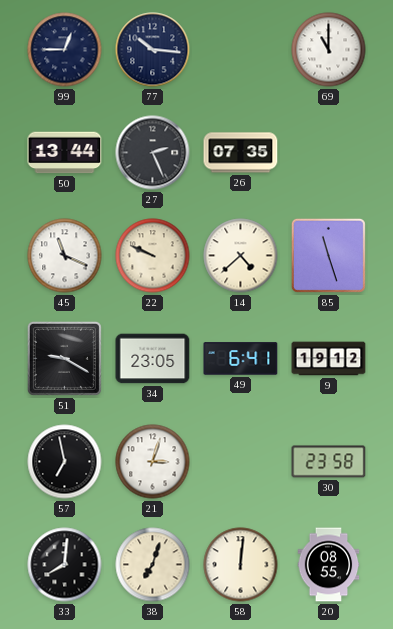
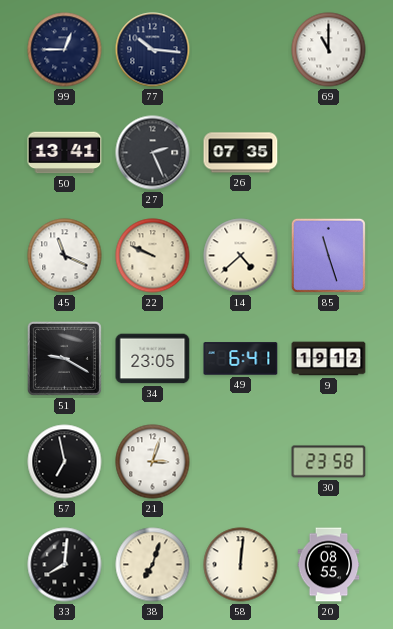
50: 13:44 -> 13:41 (65, 153)
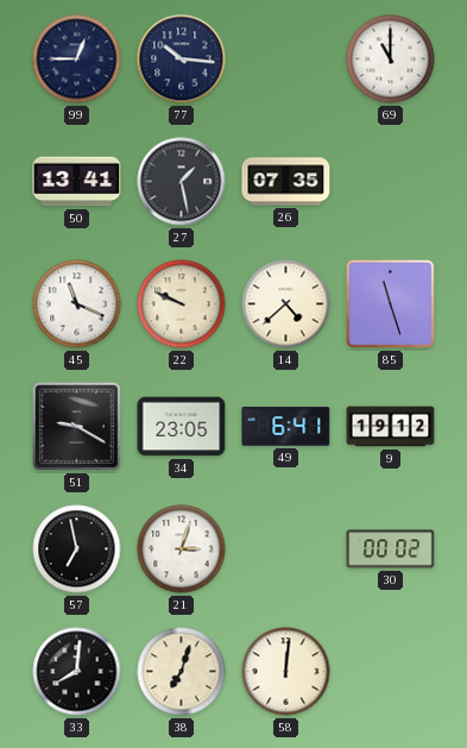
27: 2:26 -> 1:28 (182, 182)
30: 23:58 -> 00:02 (391, 549)
20: 08:55 -> none (329, 565)
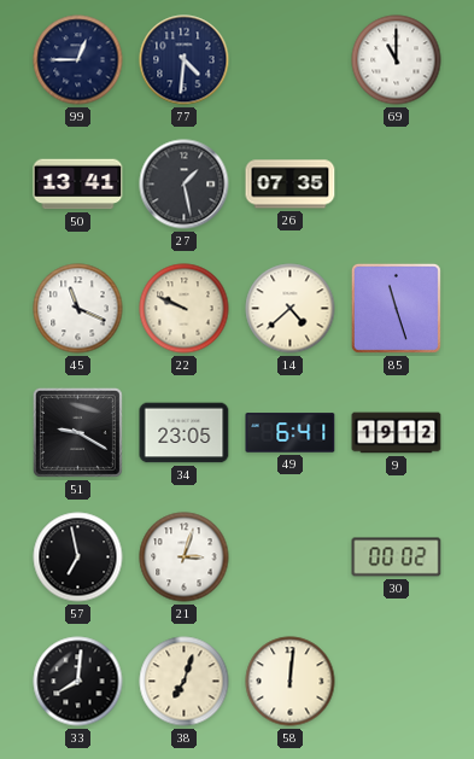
77: 10:16 -> 4:31 (185, 60)
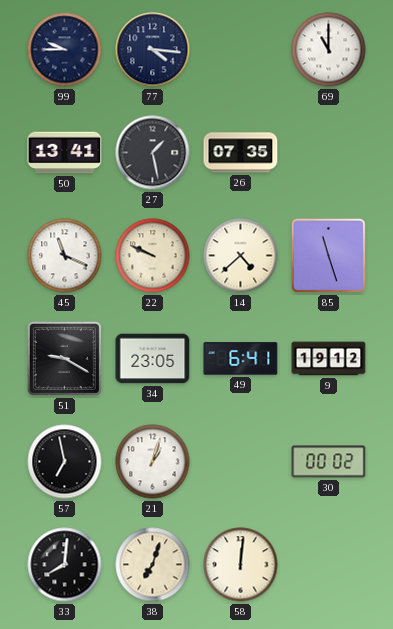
99: 12:45 -> 9:45 (65, 50)
77: 4:31 -> 4:16 (153, 50)
21: 3:03 -> 1:03 (153, 462)
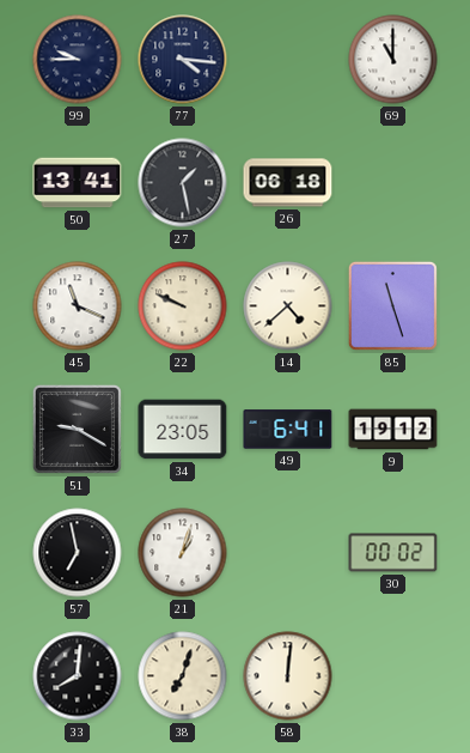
26: 07:35 -> 06:18 (288, 183)
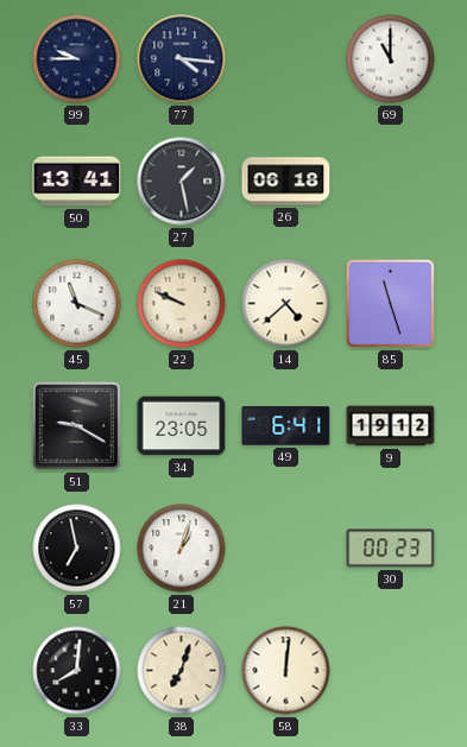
30: 00:02 -> 00:23 (391, 549)
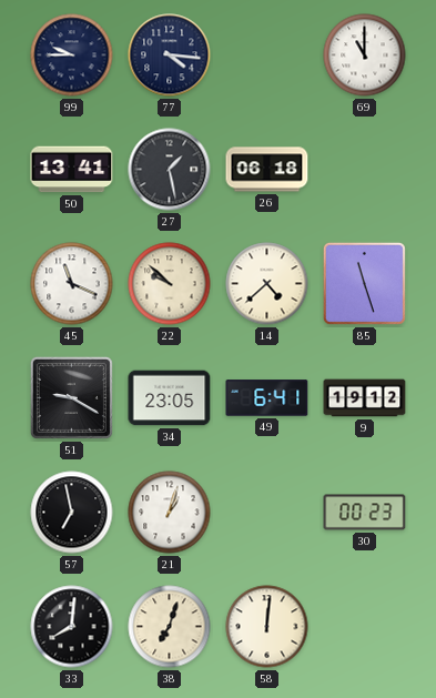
22: 9:49 -> 9:52 (170, 284)
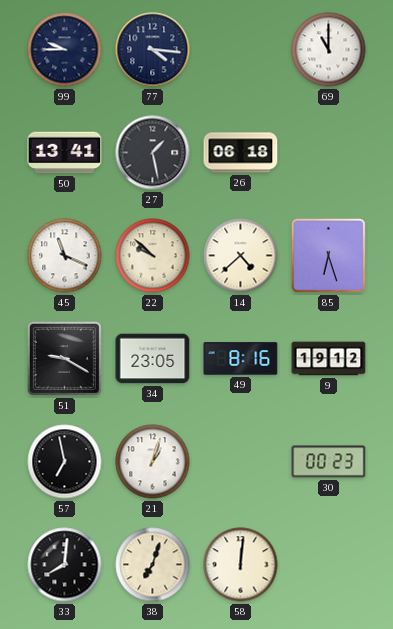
85: 11:27 -> 6:27 (328, 255)
49: 6:41 -> 8:16 (241, 359)
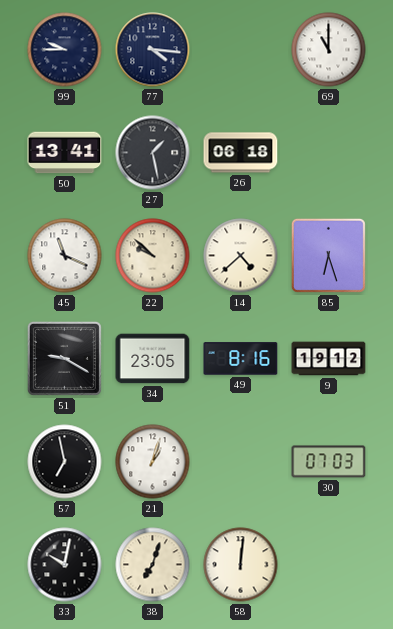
30: 00:23 -> 07:03 (329, 462)
33: 8:01 -> 10:02 (65, 565)
